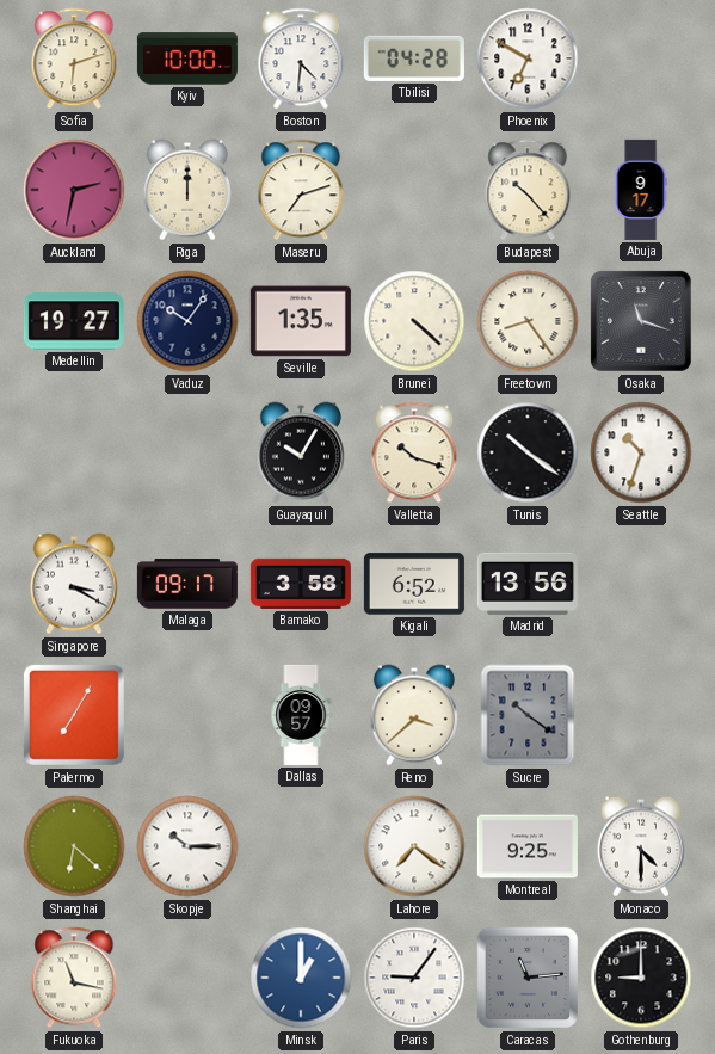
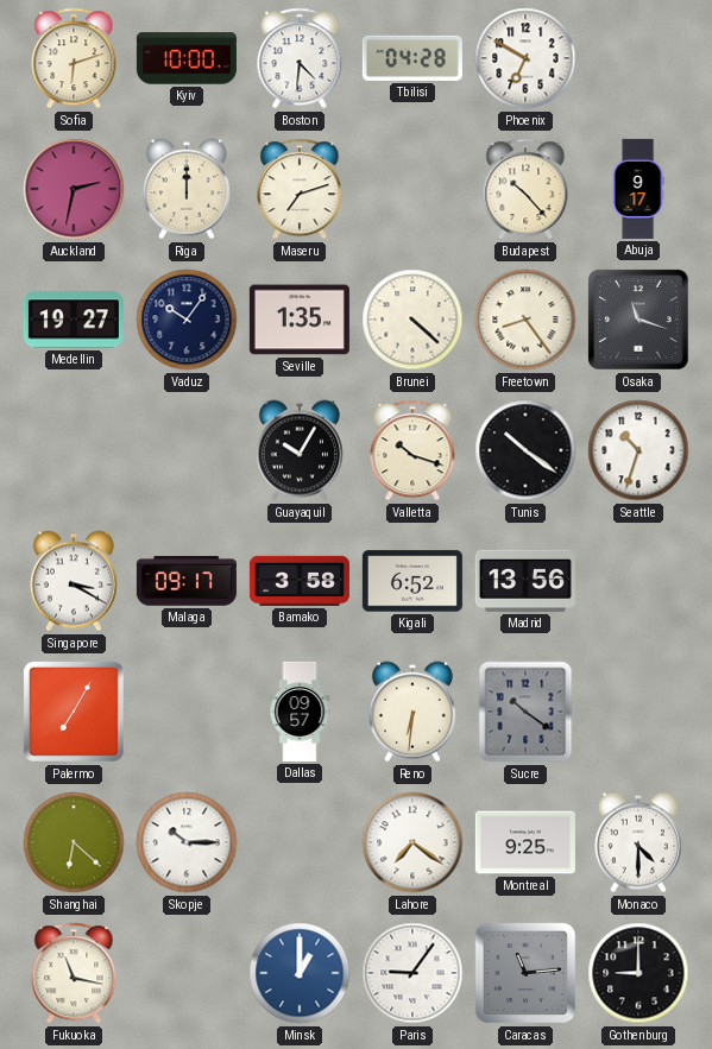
Reno: 3:38 -> 6:31 (412, 712)
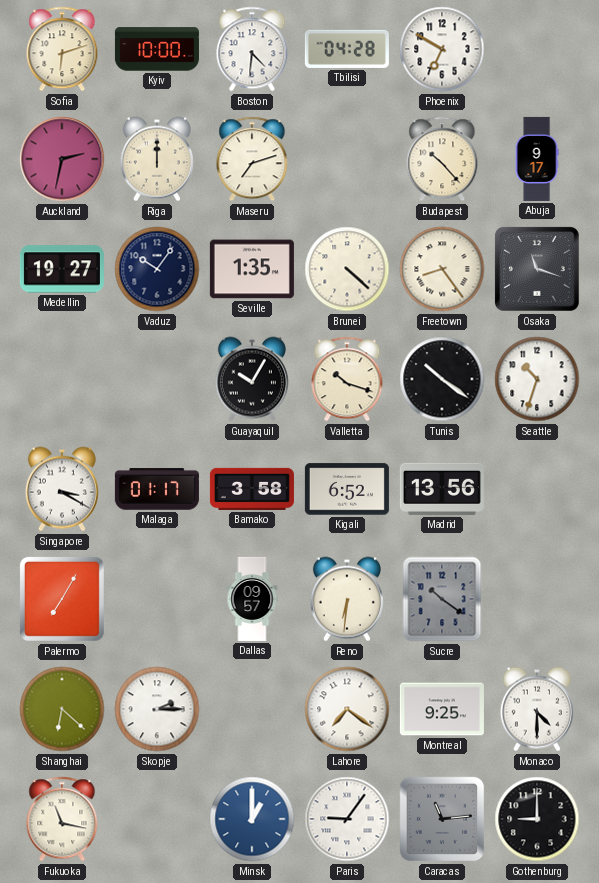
Malaga: 09:17 -> 01:17 (157, 489)
Skopje: 10:15 -> 2:15 (157, 709)
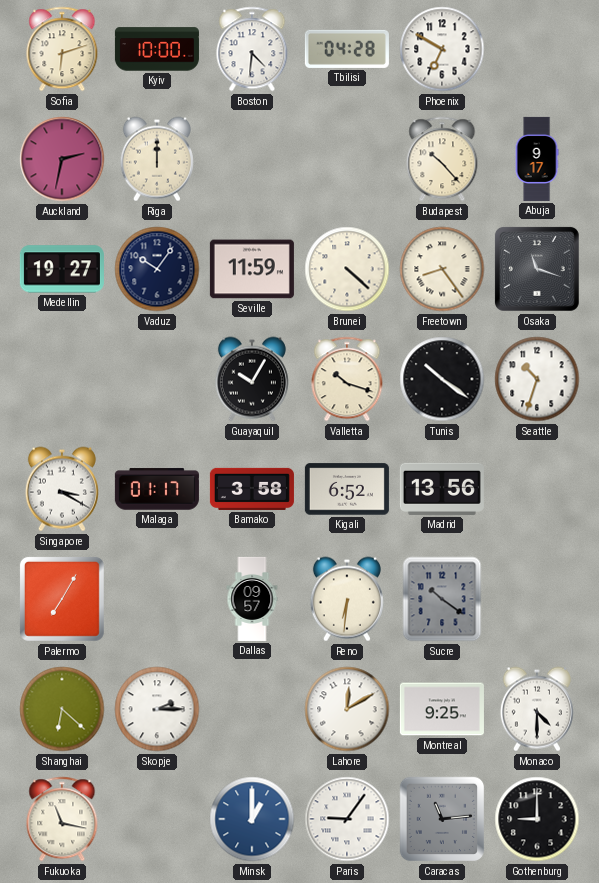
Maseru: 7:12 -> none (252, 159)
Seville: 1:35 -> 11:59 (252, 269)
Lahore: 7:21 -> 12:10 (347, 709)
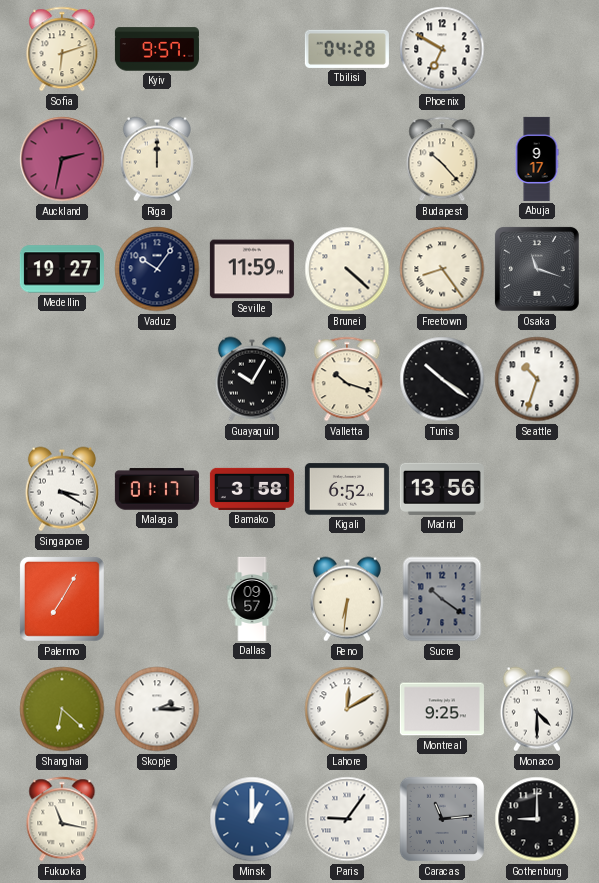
Kyiv: 10:00 -> 9:57 (157, 49)
Boston: 4:31 -> none (252, 49)
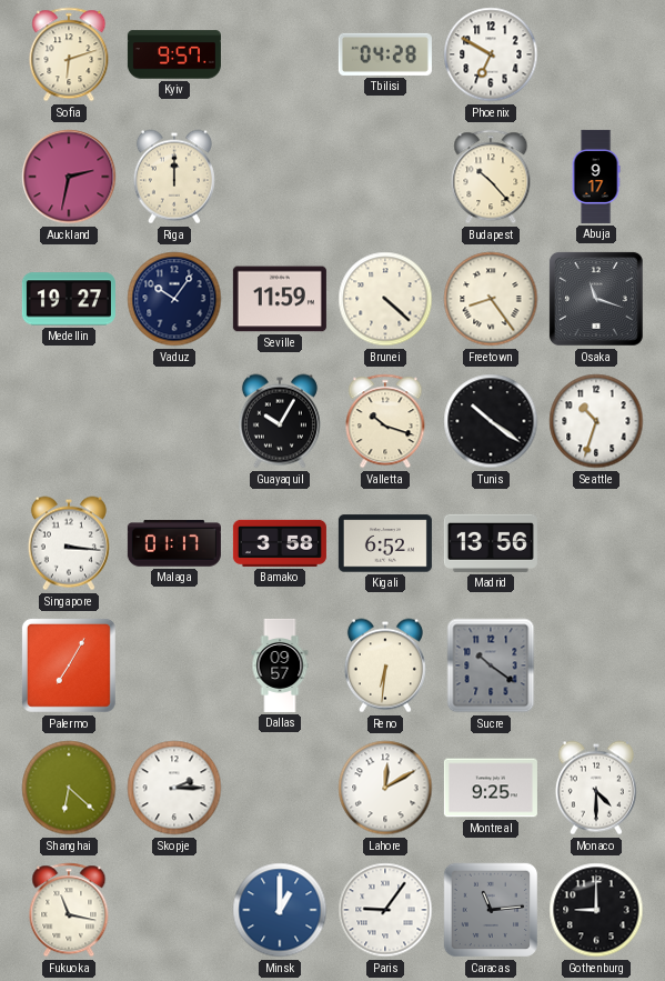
Singapore: 3:20 -> 3:16 (69, 543)
